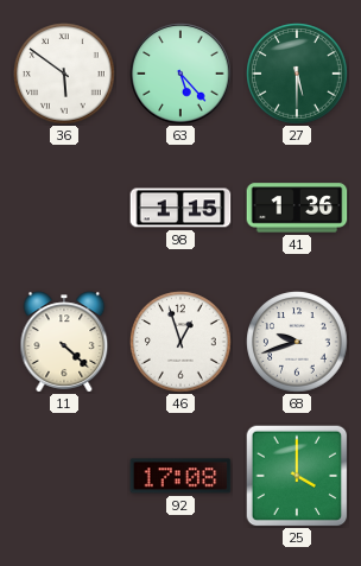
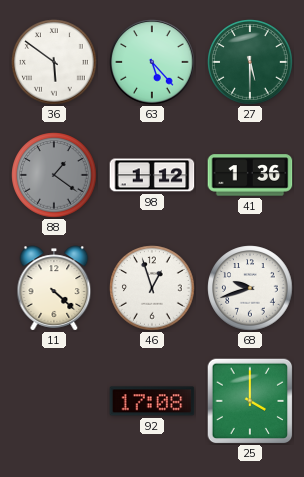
88: none -> 1:21 (54, 175)
98: 1:15 -> 1:12 (152, 175)
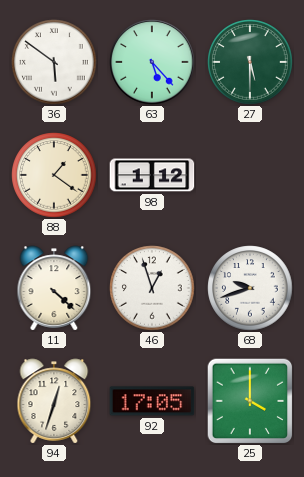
88 dial: grey -> cream (54, 175)
41: 1:36 -> none (250, 175)
94: none -> 12:33 (54, 401)
92: 17:08 -> 17:05 (152, 401)
